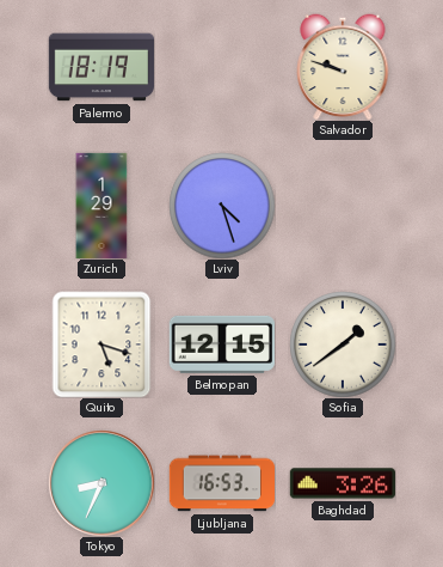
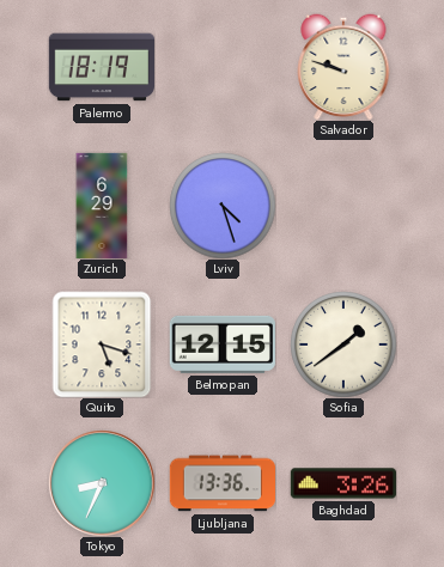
Zurich: 1:29 -> 6:29 (102, 206)
Ljubljana: 16:53 -> 13:36 (221, 483)
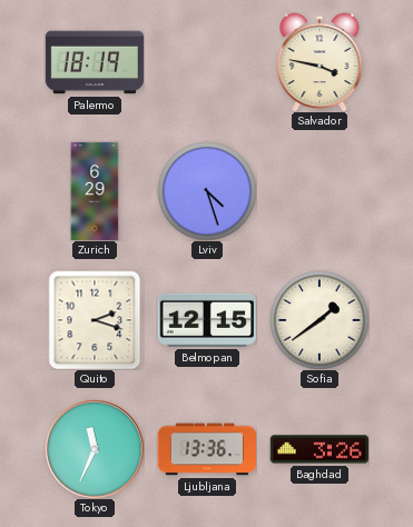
Salvador: 9:48 -> 3:47 (319, 62)
Quito: 5:18 -> 2:18 (95, 320)
Tokyo: 8:34 -> 11:34 (95, 449)
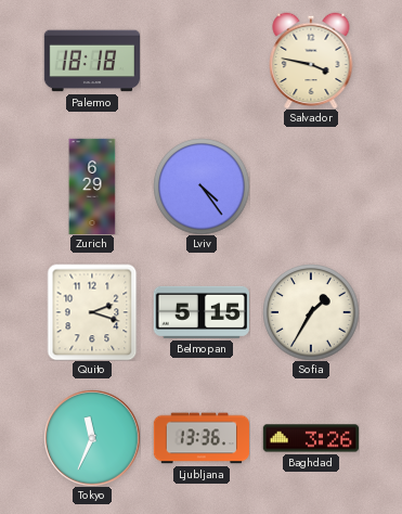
Palermo: 18:19 -> 18:18 (91, 61)
Lviv: 4:27 -> 4:24 (202, 187)
Belmopan: 12:15 -> 5:15 (202, 312)
Sofia: 1:39 -> 1:35 (311, 312)
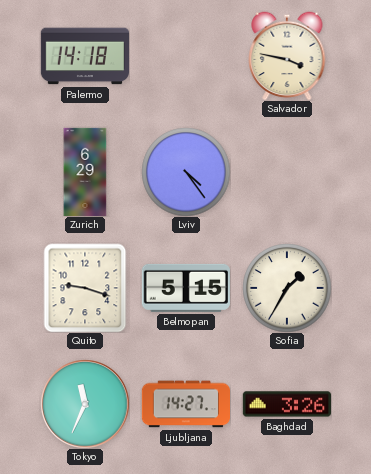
Palermo: 18:18 -> 14:18 (84, 56)
Quito: 2:18 -> 9:18 (85, 288)
Ljubljana: 13:36 -> 14:27 (185, 404)
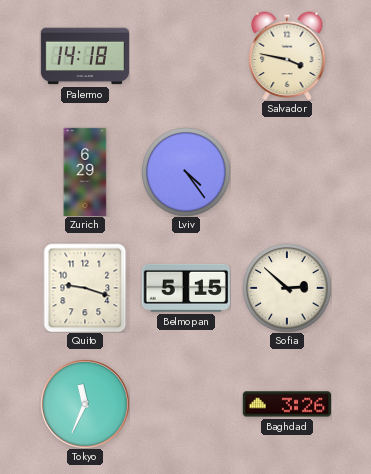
Sofia: 1:35 -> 2:52 (287, 288)
Ljubljana: 14:27 -> none (185, 404)
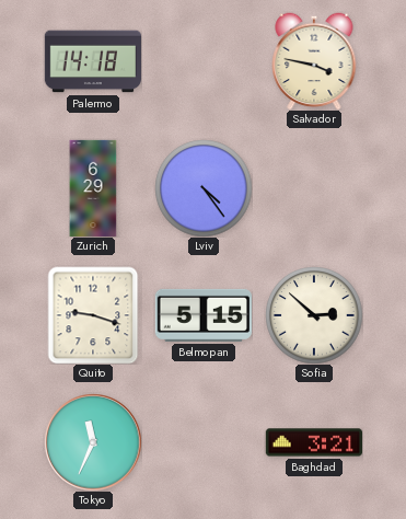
Baghdad: 3:26 -> 3:21 (313, 442)
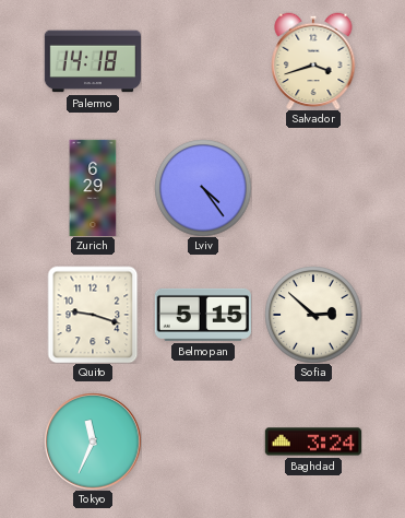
Salvador: 3:47 -> 3:42 (313, 61)
Baghdad: 3:21 -> 3:24 (312, 442)
